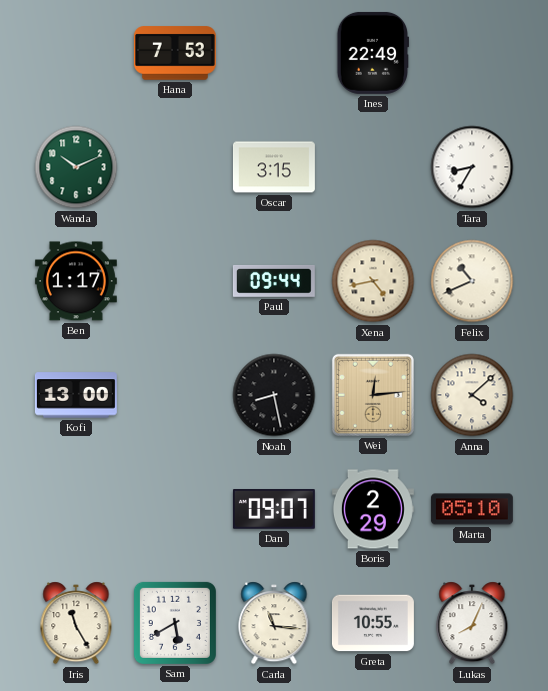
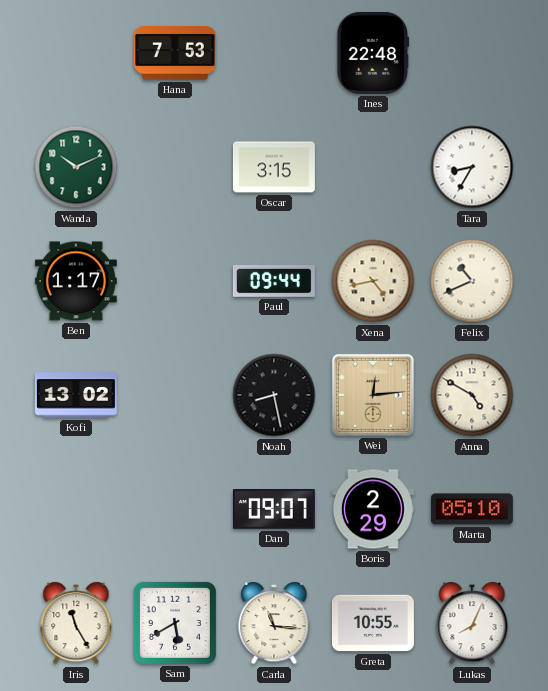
Ines: 22:49 -> 22:48 (372, 53)
Kofi: 13:00 -> 13:02 (76, 395)
Anna: 4:08 -> 4:50 (472, 395)
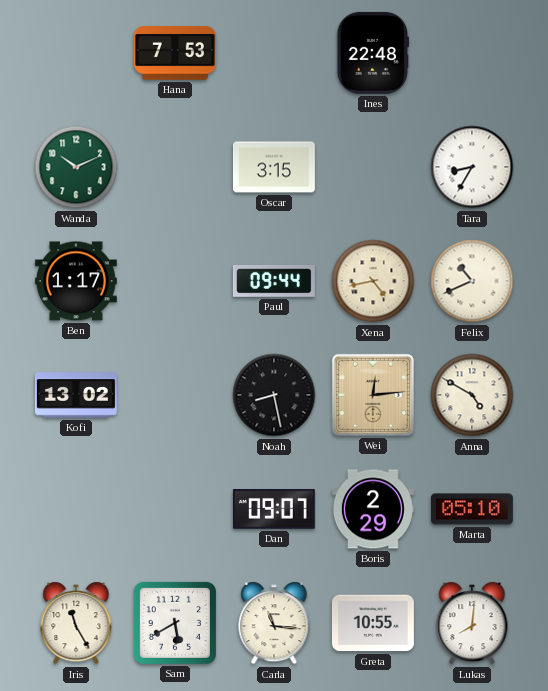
Lukas: 8:04 -> 8:01 (472, 623)
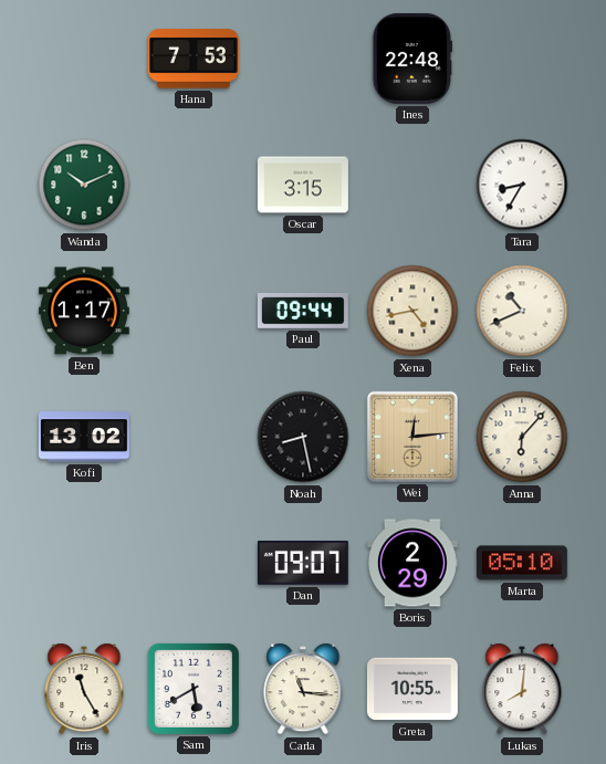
Anna: 4:50 -> 6:07 (522, 437)
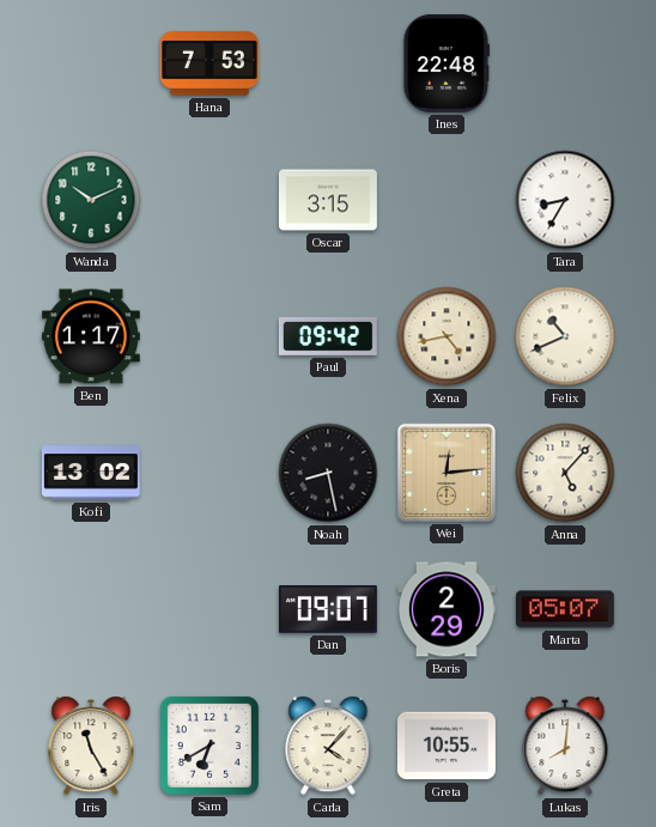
Paul: 09:44 -> 09:42 (328, 338)
Anna: 6:07 -> 5:07 (565, 473)
Marta: 05:10 -> 05:07 (565, 609)
Sam: 5:40 -> 6:40 (209, 746)
Carla: 11:16 -> 4:07 (328, 746)
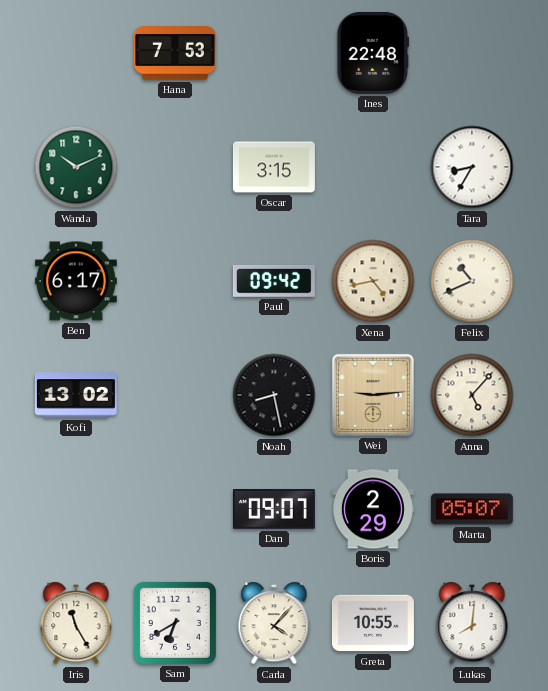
Ben: 1:17 -> 6:17 (76, 281)
Wei: 12:14 -> 9:14 (373, 395)
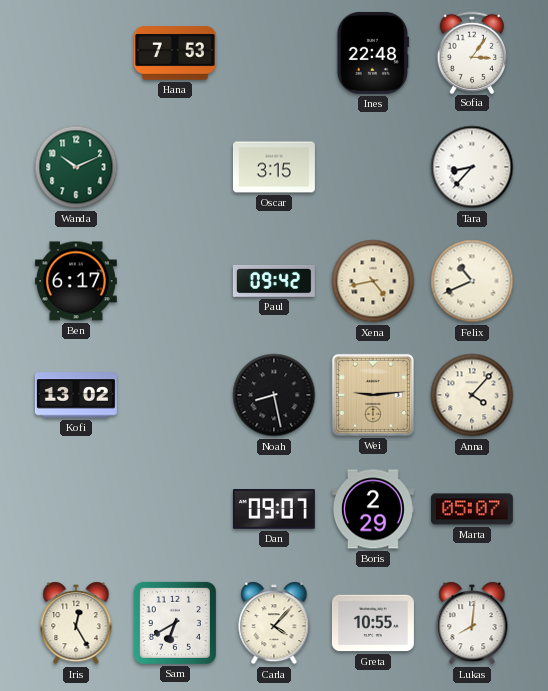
Sofia: none -> 3:06 (471, 52)
Tara: 8:35 -> 8:37 (472, 167)
Anna: 5:07 -> 4:07 (472, 395)
Iris: 11:25 -> 12:25 (76, 623)
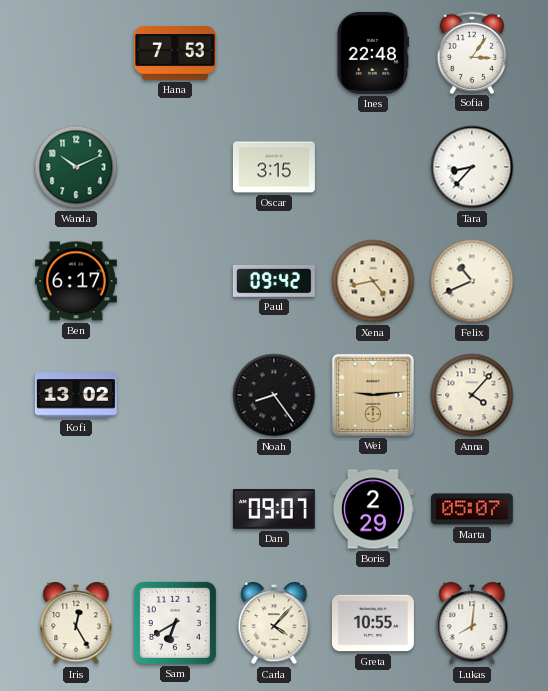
Noah: 8:28 -> 8:24 (274, 395)
